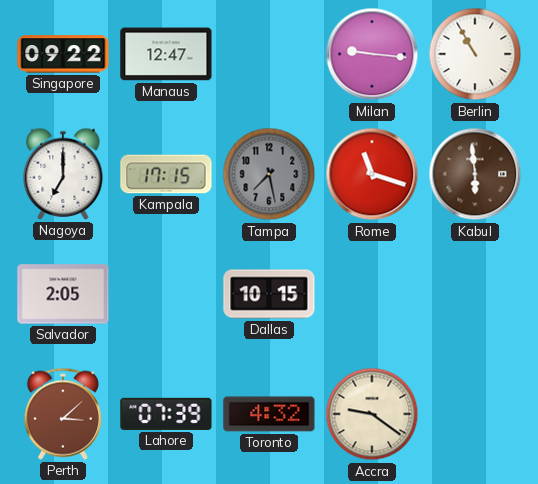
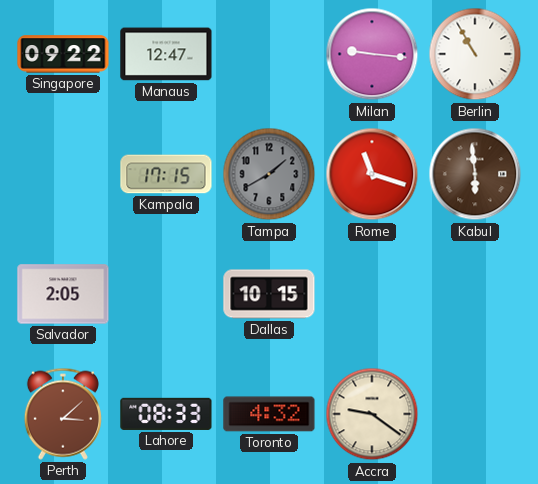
Nagoya: 7:00 -> none (63, 174)
Tampa: 7:28 -> 1:40 (269, 174)
Lahore: 07:39 -> 08:33 (166, 414)
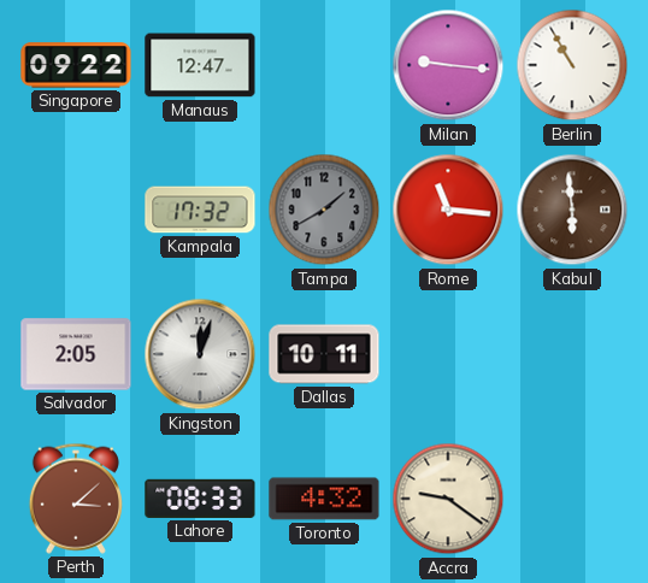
Kampala: 17:15 -> 17:32 (200, 210)
Rome: 11:18 -> 11:16 (448, 210)
Kingston: none -> 12:03 (200, 354)
Dallas: 10:15 -> 10:11 (324, 354)
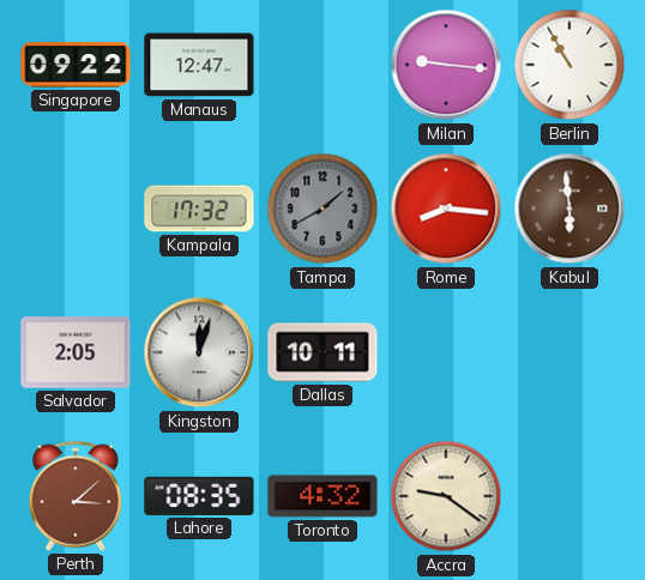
Rome: 11:16 -> 8:16 (446, 209)
Lahore: 08:33 -> 08:35 (199, 496)
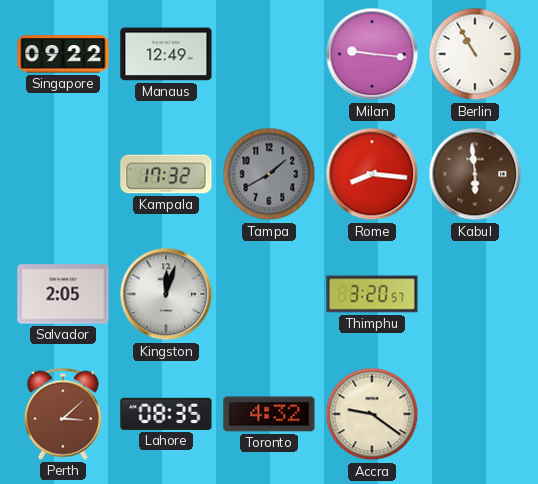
Manaus: 12:47 -> 12:49 (166, 54)
Dallas: 10:11 -> none (322, 352)
Thimphu: none -> 3:20 (372, 294)
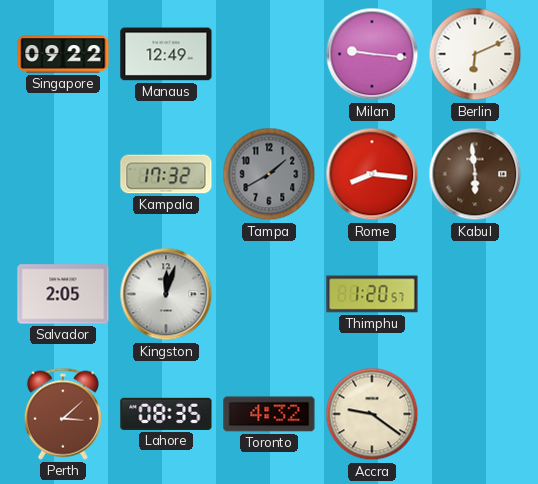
Berlin: 10:55 -> 6:11 (475, 54)
Thimphu: 3:20 -> 1:20 (372, 294)
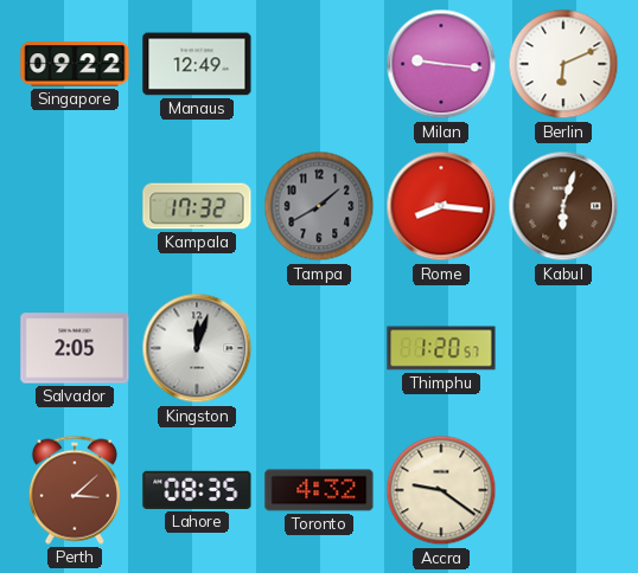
Kabul: 5:59 -> 6:03 (563, 206)
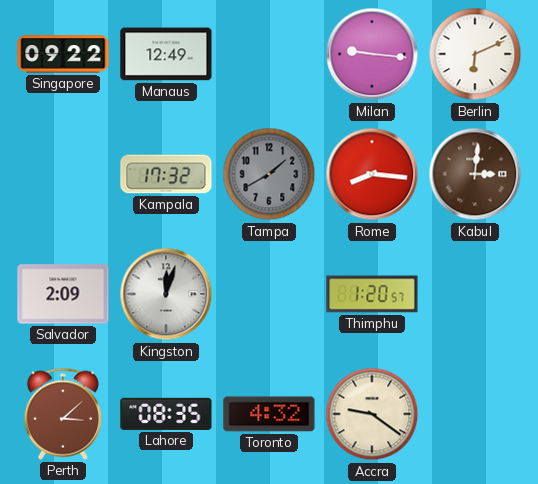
Kabul: 6:03 -> 3:01 (475, 174)
Salvador: 2:05 -> 2:09 (63, 294)
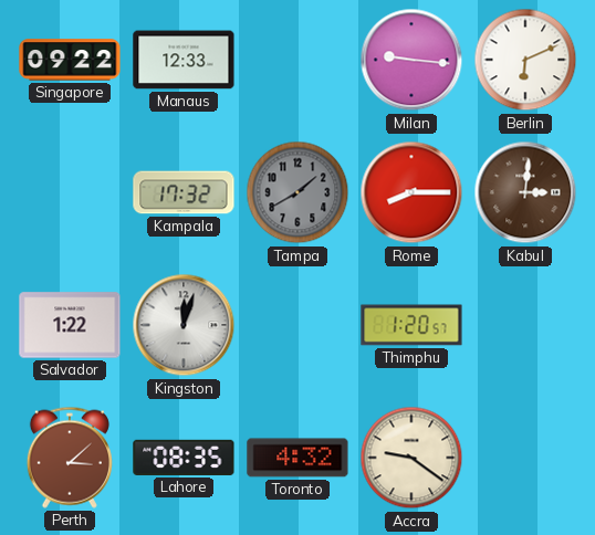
Manaus: 12:49 -> 12:33 (184, 60)
Rome: 8:16 -> 8:15 (411, 192)
Salvador: 2:09 -> 1:22 (70, 325)
